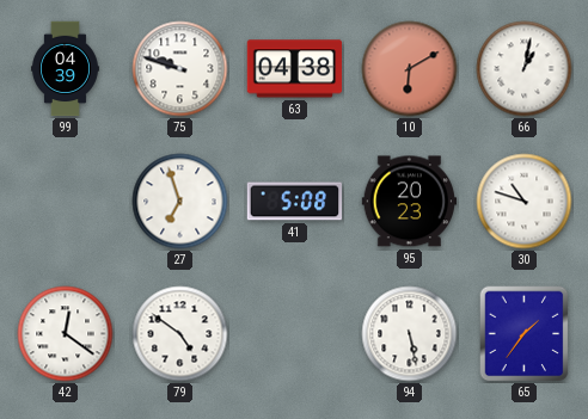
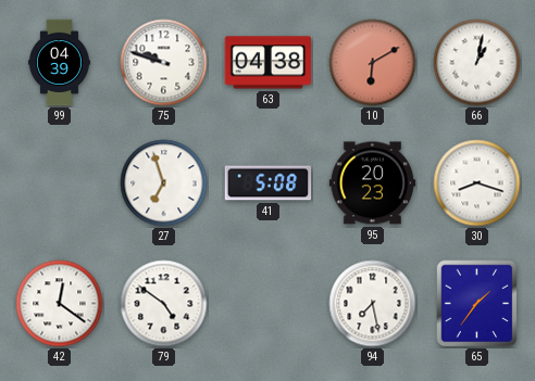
30: 10:48 -> 8:18 (477, 183)
94: 5:28 -> 7:28 (373, 304)
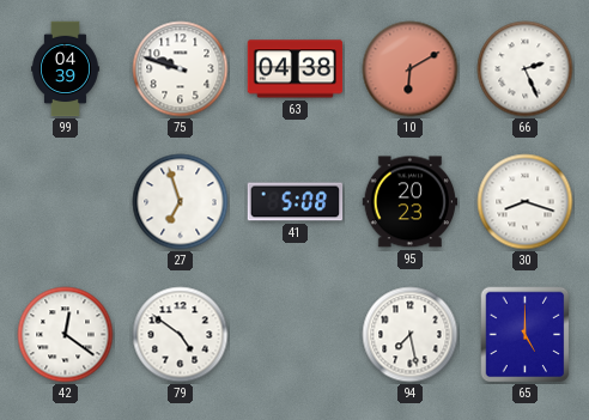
66: 1:02 -> 2:26 (526, 69)
65: 1:36 -> 5:00 (526, 335)
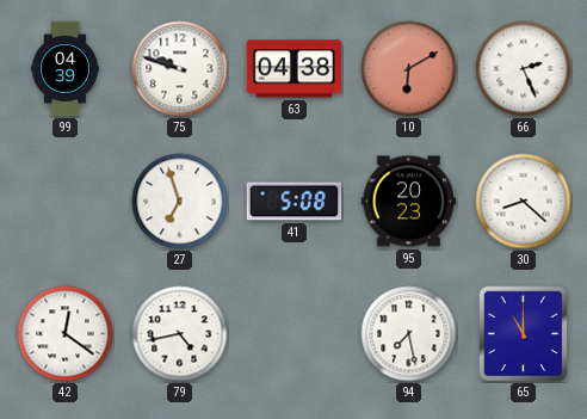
30: 8:18 -> 8:22 (524, 202)
79: 4:51 -> 4:43 (180, 334)
65: 5:00 -> 11:00 (524, 334)
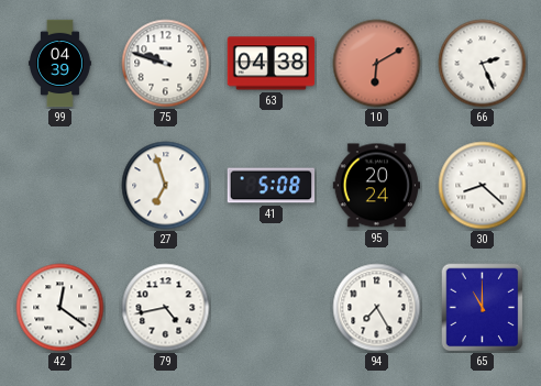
95: 20:23 -> 20:24 (377, 186)
94: 7:28 -> 7:25 (377, 308)
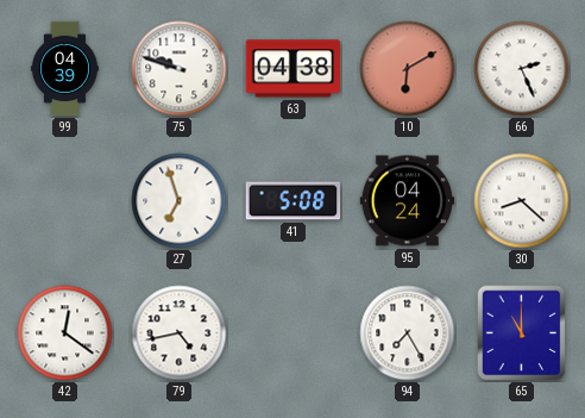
95: 20:24 -> 04:24 (408, 201)
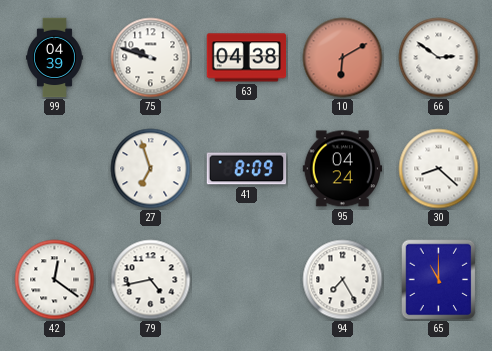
66: 2:26 -> 2:51 (439, 58)
41: 5:08 -> 8:09 (247, 169)
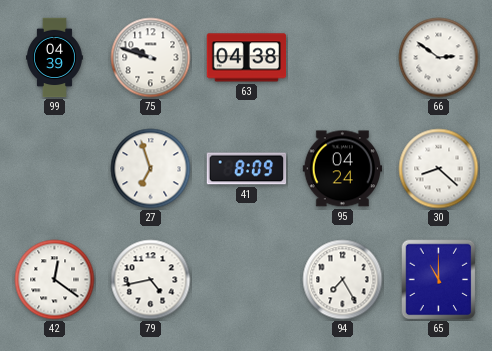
10: 6:10 -> none (343, 58)
